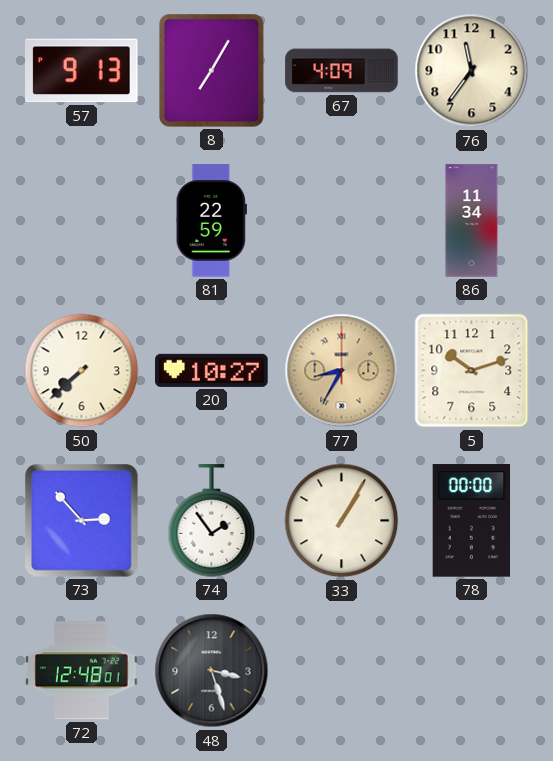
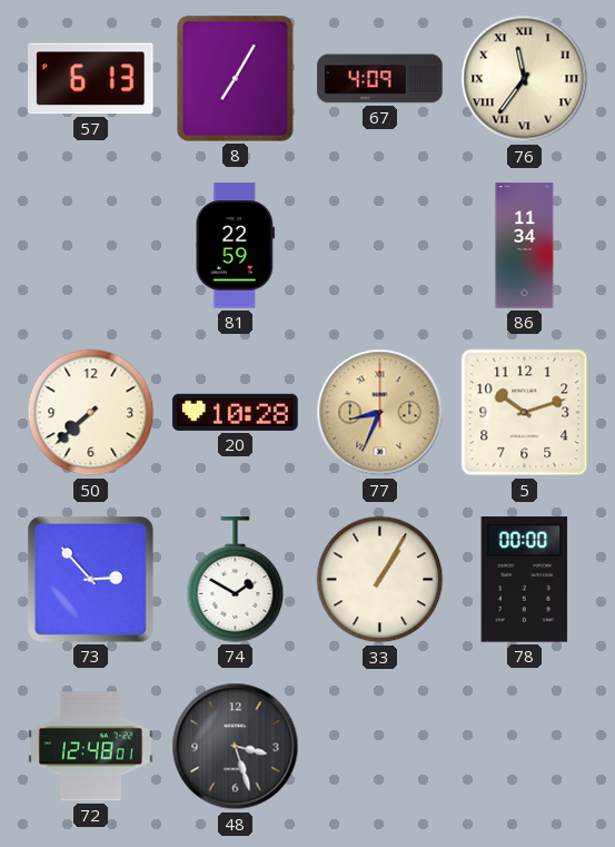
57: 9:13 -> 6:13 (91, 79)
76 numerals: Arabic -> Roman (525, 79)
20: 10:27 -> 10:28 (236, 412)
77: 8:35 -> 8:34 (380, 413)
74: 1:54 -> 1:50 (236, 580)
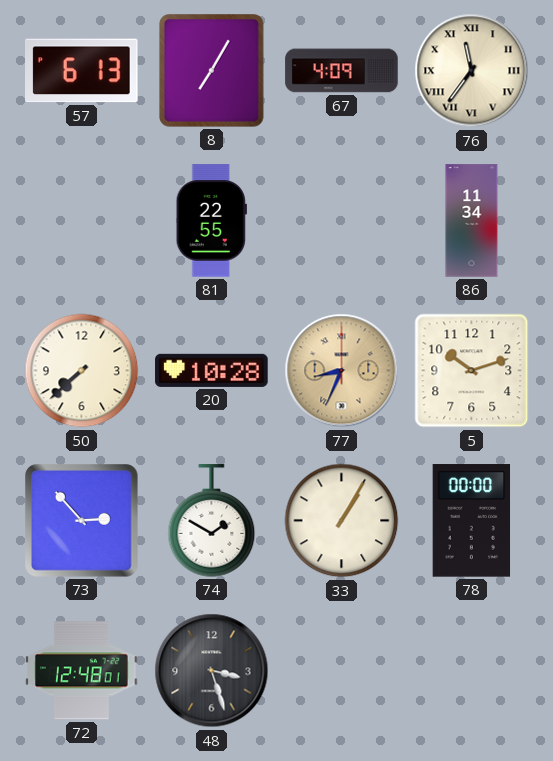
81: 22:59 -> 22:55 (211, 221)
